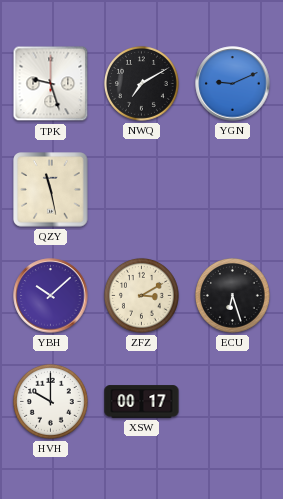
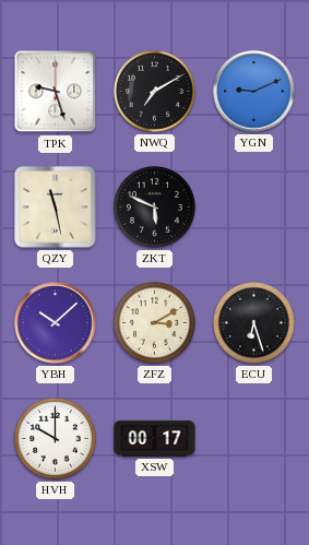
ZKT: none -> 5:49 (154, 206)
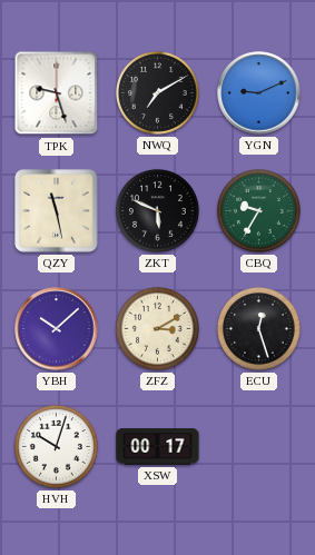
CBQ: none -> 9:35 (258, 210)
ECU: 6:27 -> 12:27 (258, 328)
HVH: 10:00 -> 10:03 (56, 446)
